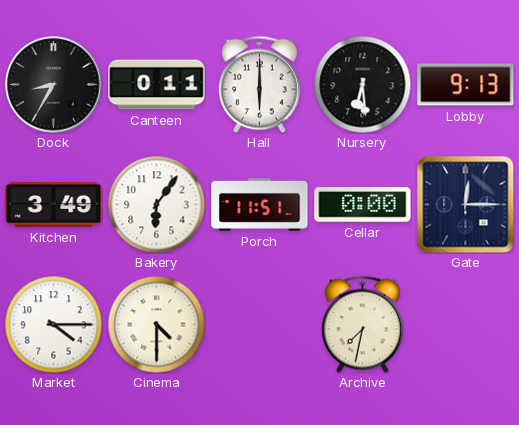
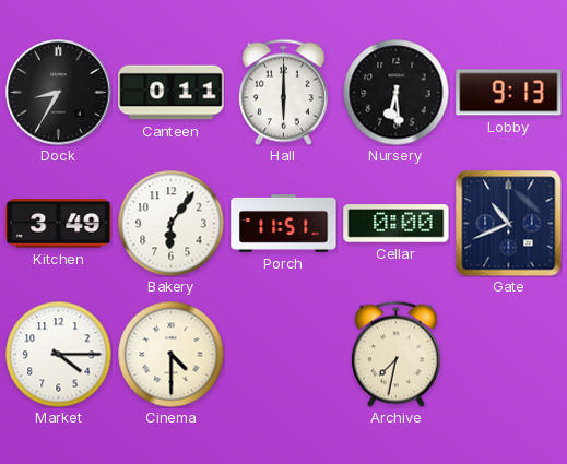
Gate: 12:15 -> 10:41 (509, 224)
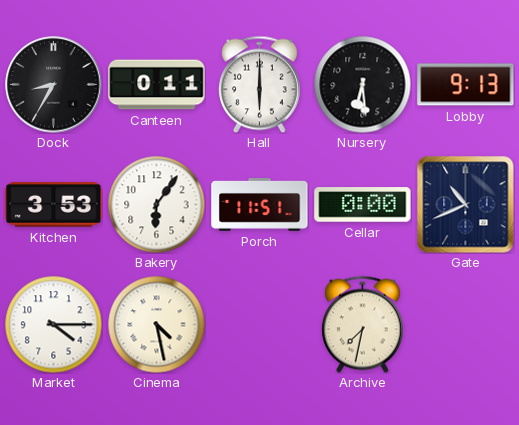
Kitchen: 3:49 -> 3:53 (54, 205)
Cinema: 4:30 -> 4:28 (156, 324)
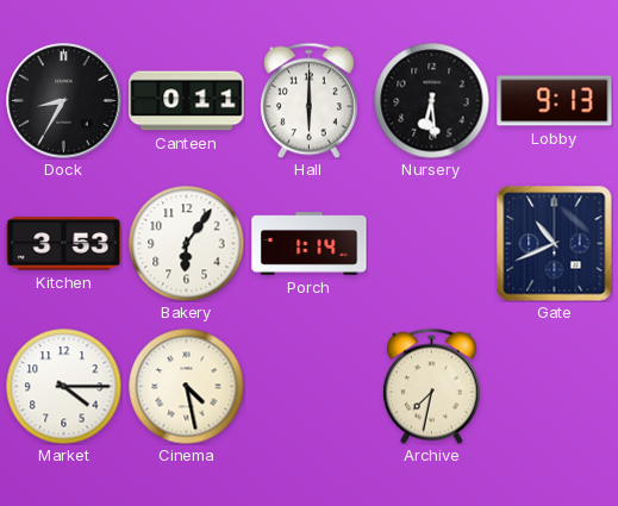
Porch: 11:51 -> 1:14 (310, 244)
Cellar: 0:00 -> none (363, 205)
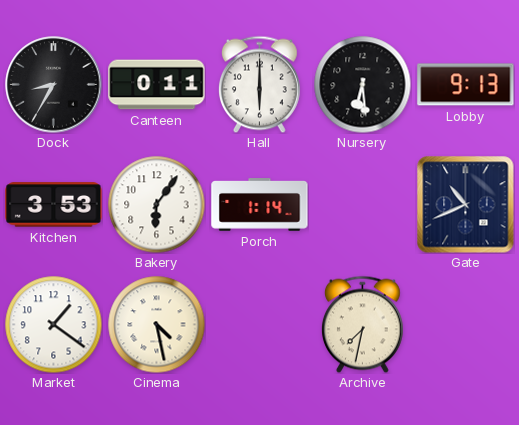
Market: 4:15 -> 1:21 (53, 324)
